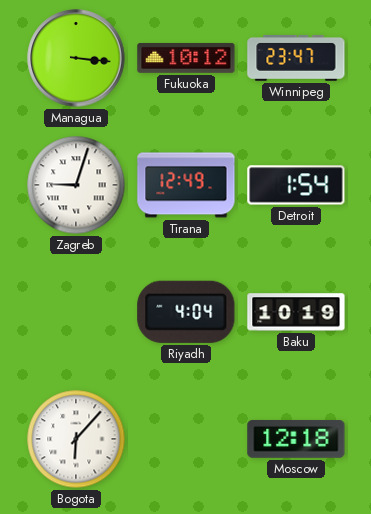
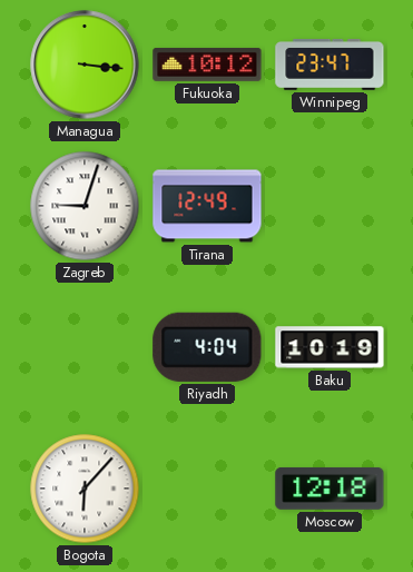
Detroit: 1:54 -> none (296, 185)
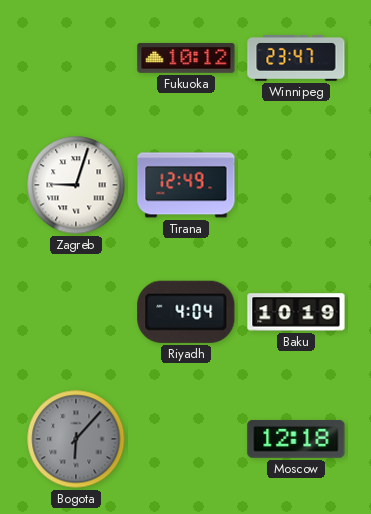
Managua: 3:16 -> none (85, 65)
Bogota dial: white -> grey (76, 439)
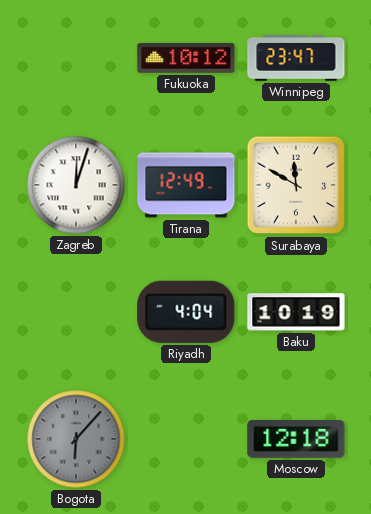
Zagreb: 9:03 -> 12:03 (76, 185)
Surabaya: none -> 11:50 (295, 185)
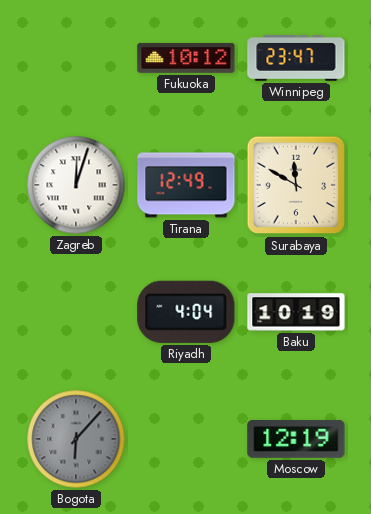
Moscow: 12:18 -> 12:19 (296, 439)
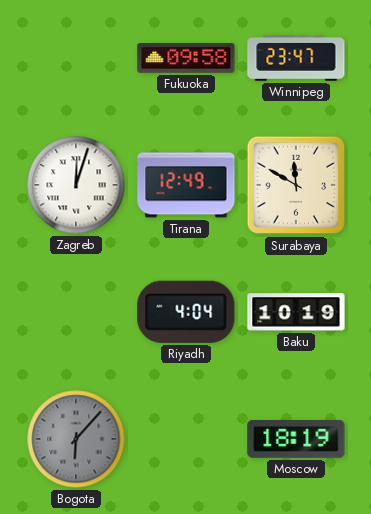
Fukuoka: 10:12 -> 09:58 (186, 58)
Moscow: 12:19 -> 18:19 (296, 439)
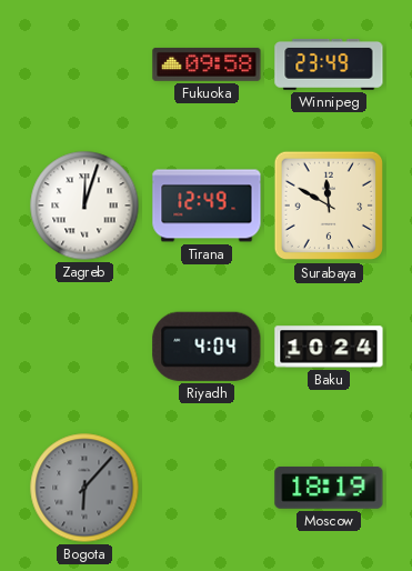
Winnipeg: 23:47 -> 23:49 (329, 64)
Baku: 10:19 -> 10:24 (329, 347)
